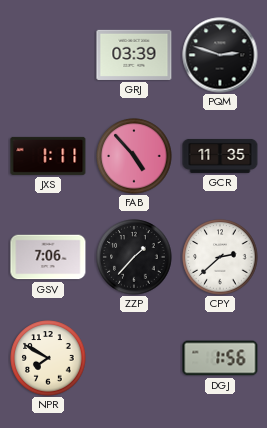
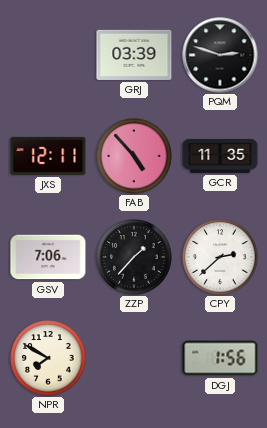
JXS: 1:11 -> 12:11 (48, 156)
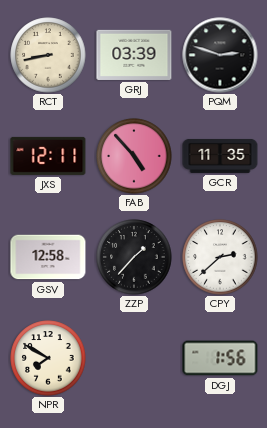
RCT: none -> 8:43 (48, 55)
GSV: 7:06 -> 12:58 (48, 257)
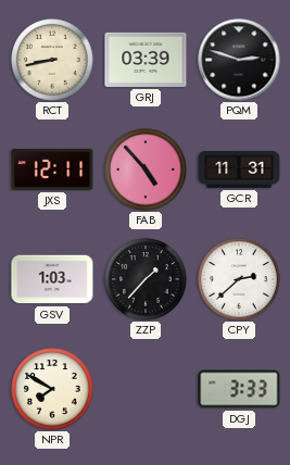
GCR: 11:35 -> 11:31 (239, 169)
GSV: 12:58 -> 1:03 (52, 279)
DGJ: 1:56 -> 3:33 (239, 389)
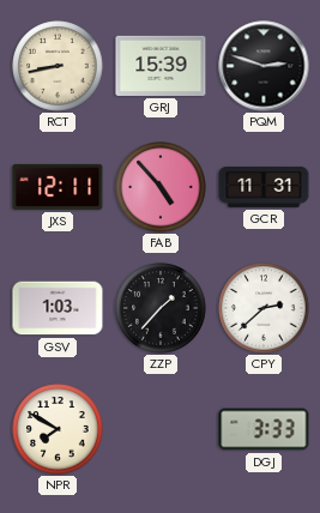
GRJ: 03:39 -> 15:39 (161, 66)
